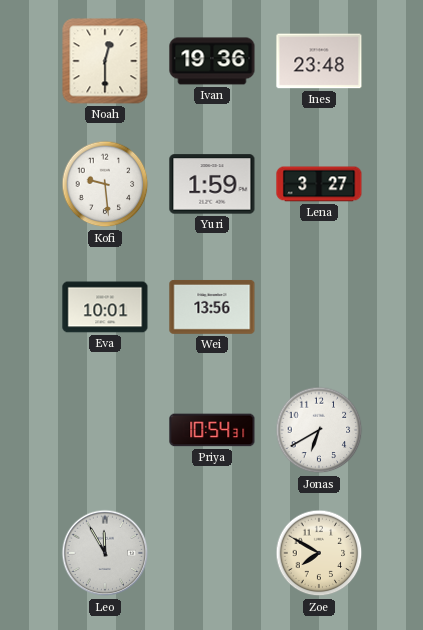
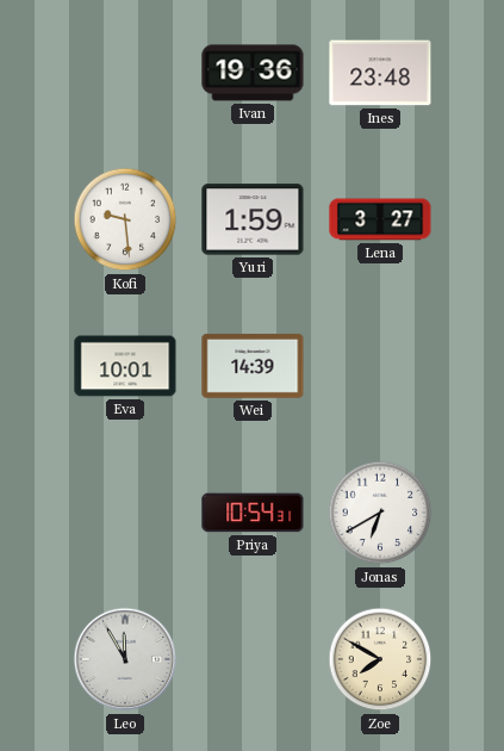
Noah: 12:30 -> none (105, 61)
Wei: 13:56 -> 14:39 (253, 366)
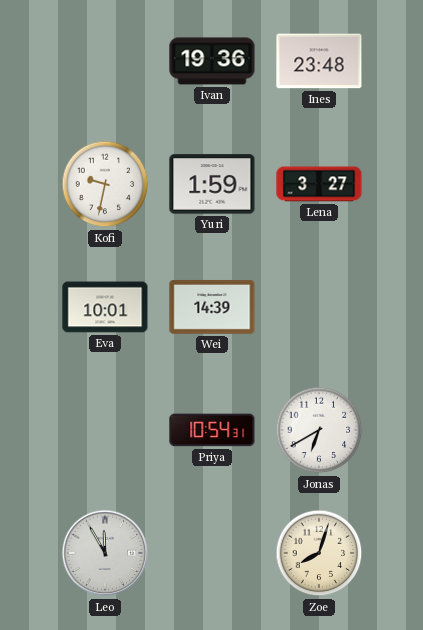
Kofi: 9:29 -> 9:32 (105, 184)
Zoe: 7:50 -> 8:03 (319, 553)
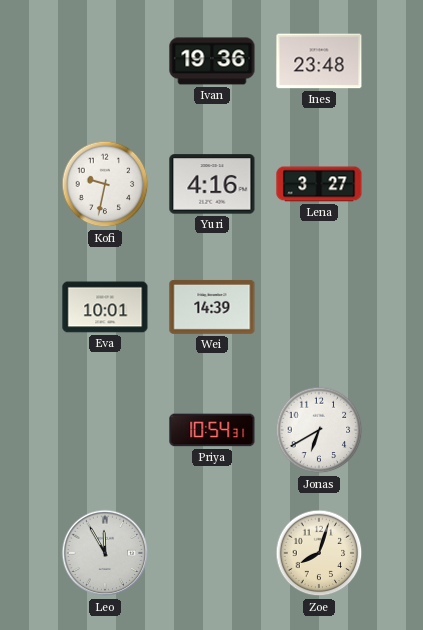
Yuri: 1:59 -> 4:16 (212, 184)
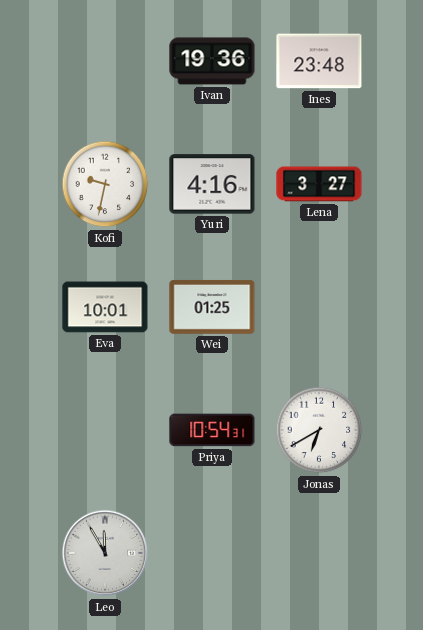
Wei: 14:39 -> 01:25 (212, 307)
Zoe: 8:03 -> none (319, 553)
